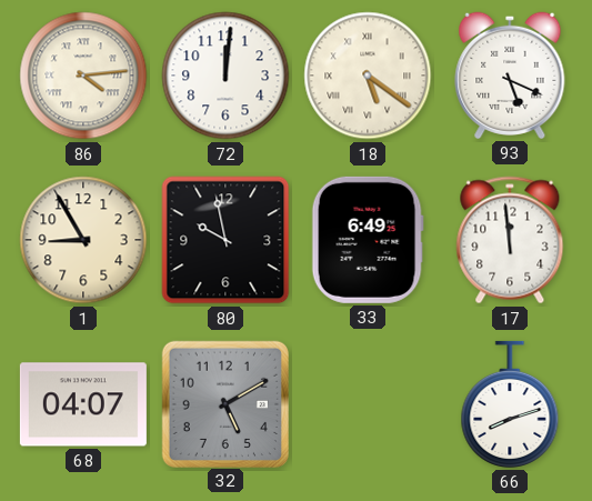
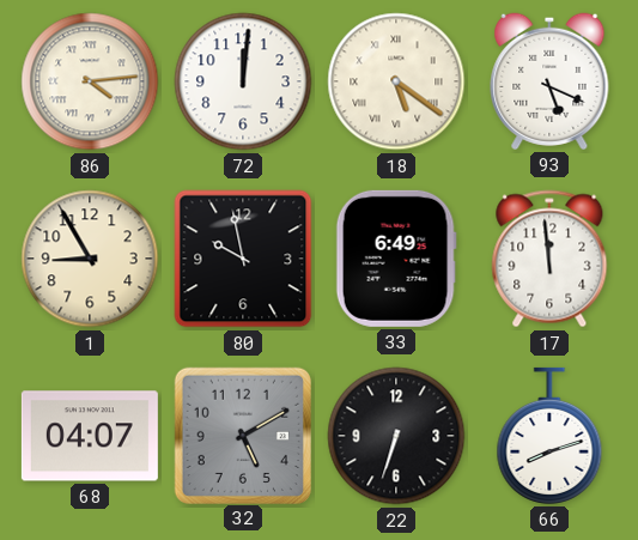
22: none -> 6:33 (396, 436)
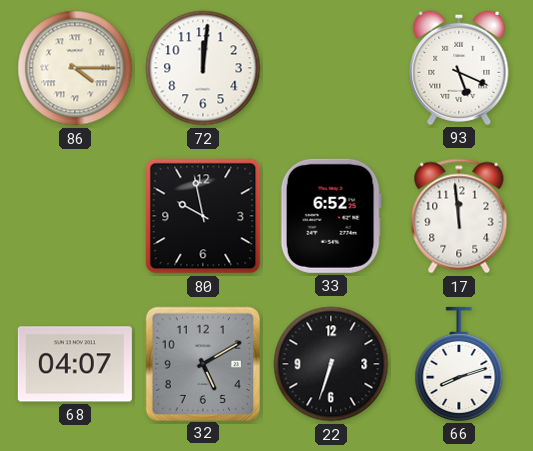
86: 4:14 -> 4:15 (75, 68)
18: 5:21 -> none (396, 81)
1: 8:55 -> none (90, 259)
33: 6:49 -> 6:52 (331, 216)
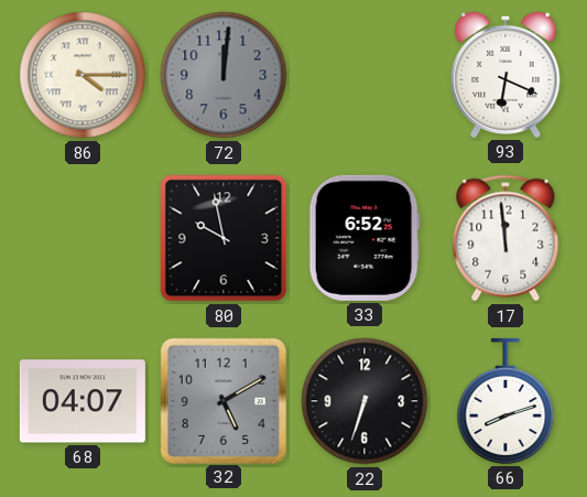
72 dial: white -> grey (224, 75)
93: 5:19 -> 6:19 (506, 75)
